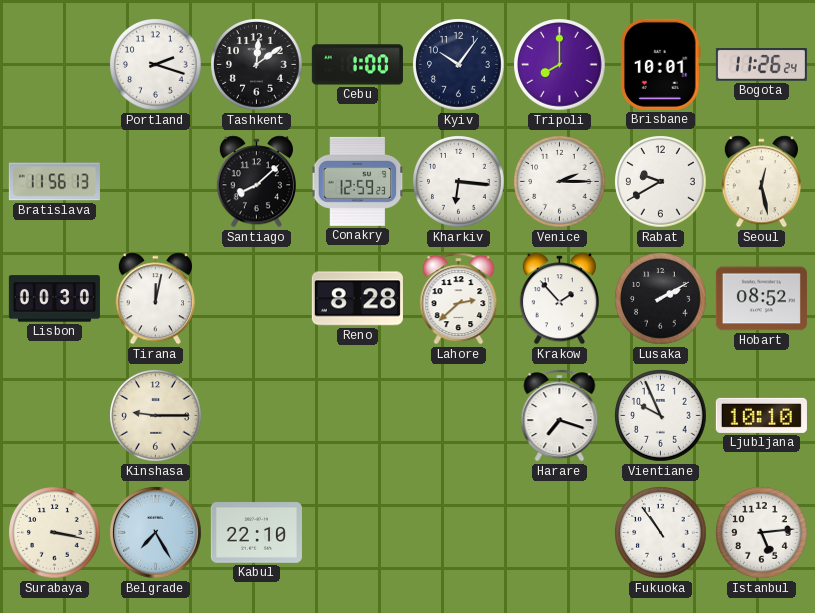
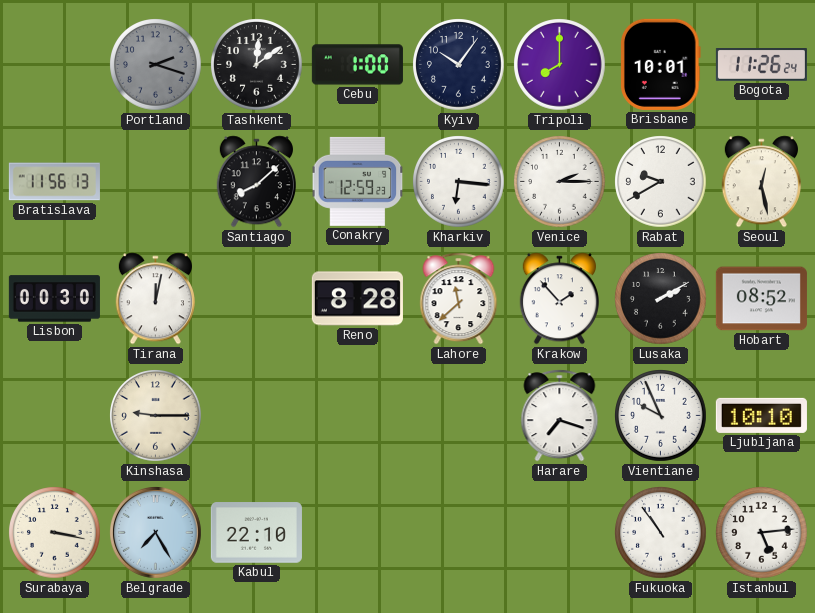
Portland dial: white -> grey (156, 65)
Lahore: 2:38 -> 11:38 (459, 299)
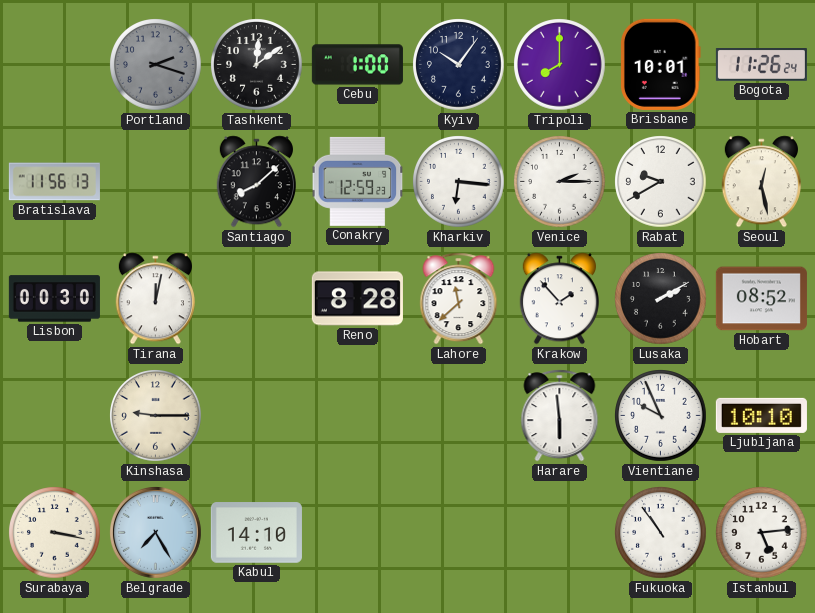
Harare: 7:18 -> 5:59 (560, 416)
Kabul: 22:10 -> 14:10 (256, 533)
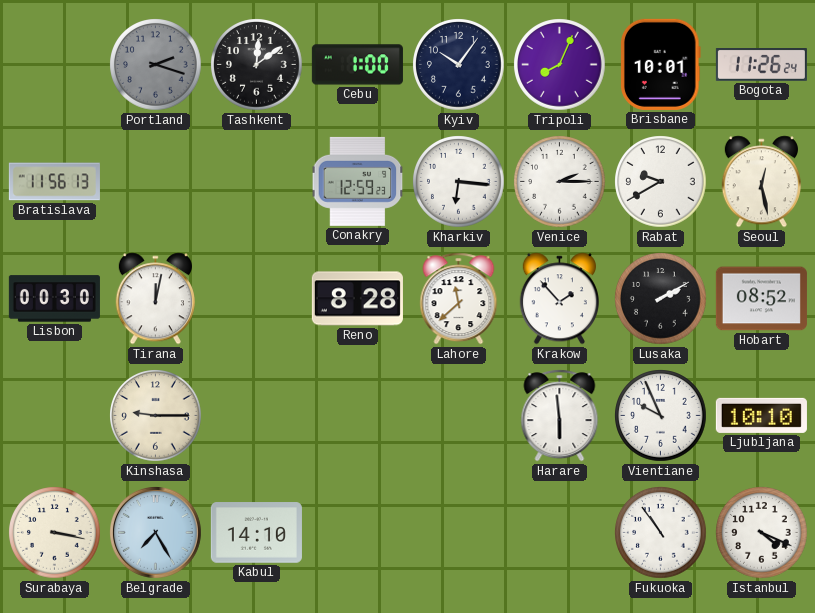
Tripoli: 8:00 -> 8:04 (560, 65)
Santiago: 8:08 -> none (256, 182)
Istanbul: 5:14 -> 4:19 (762, 533)
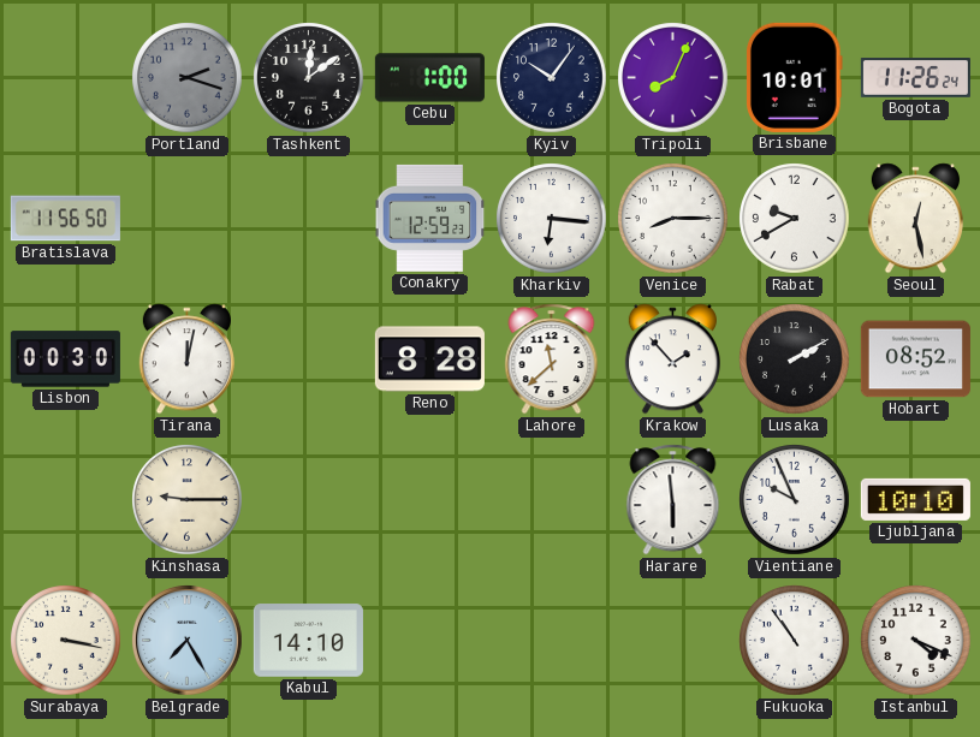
Bratislava: 11:56:13 -> 11:56:50 (65, 219)
Venice: 2:15 -> 8:15 (673, 219)
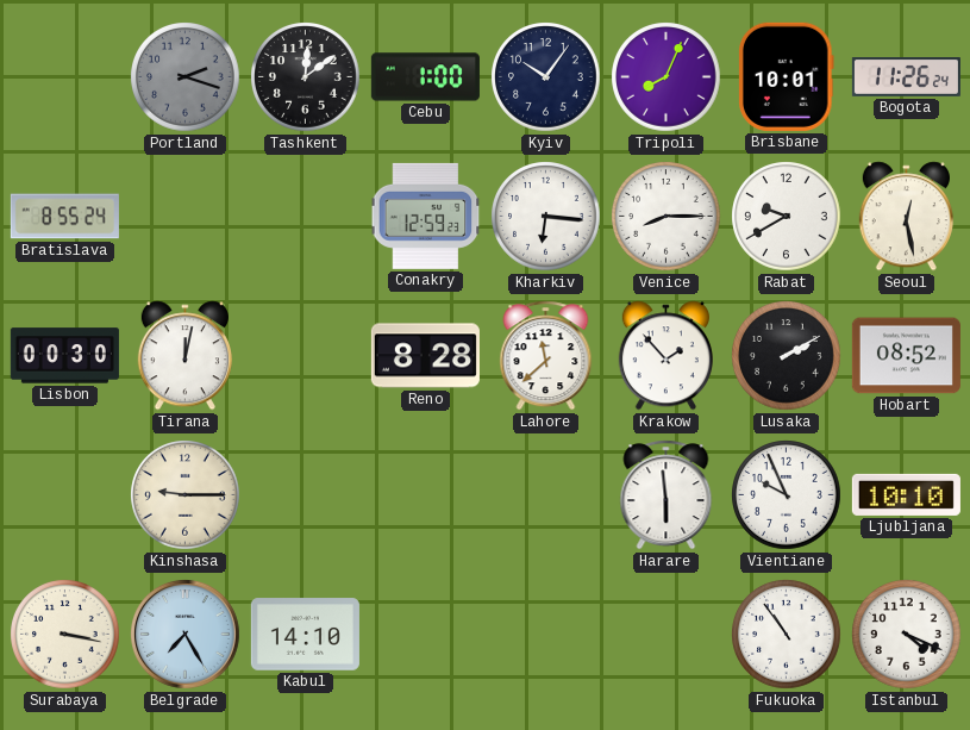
Bratislava: 11:56 -> 8:55 (64, 217)
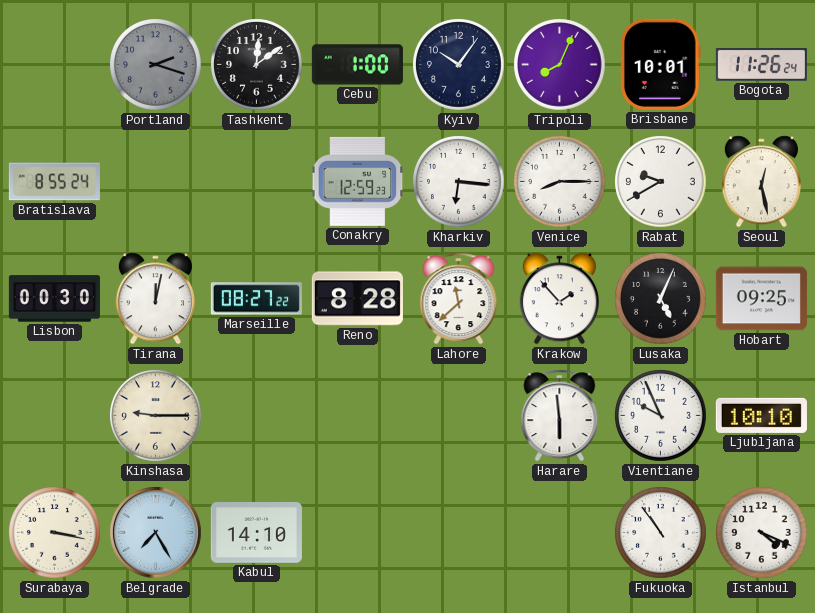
Marseille: none -> 08:27 (256, 299)
Lusaka: 2:10 -> 5:04 (661, 299)
Hobart: 08:52 -> 09:25 (761, 299)
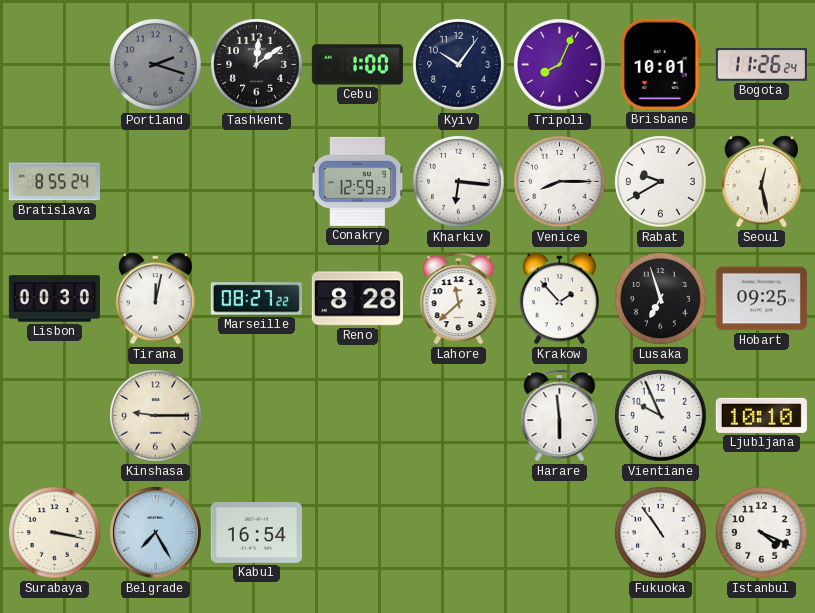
Lusaka: 5:04 -> 6:57 (661, 299)
Kabul: 14:10 -> 16:54 (256, 533)
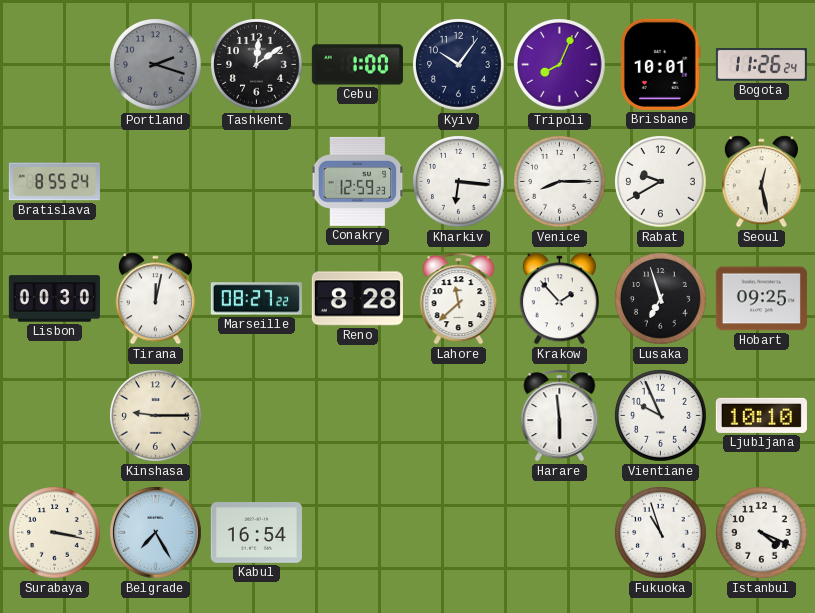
Fukuoka: 10:54 -> 10:57 (661, 533)
